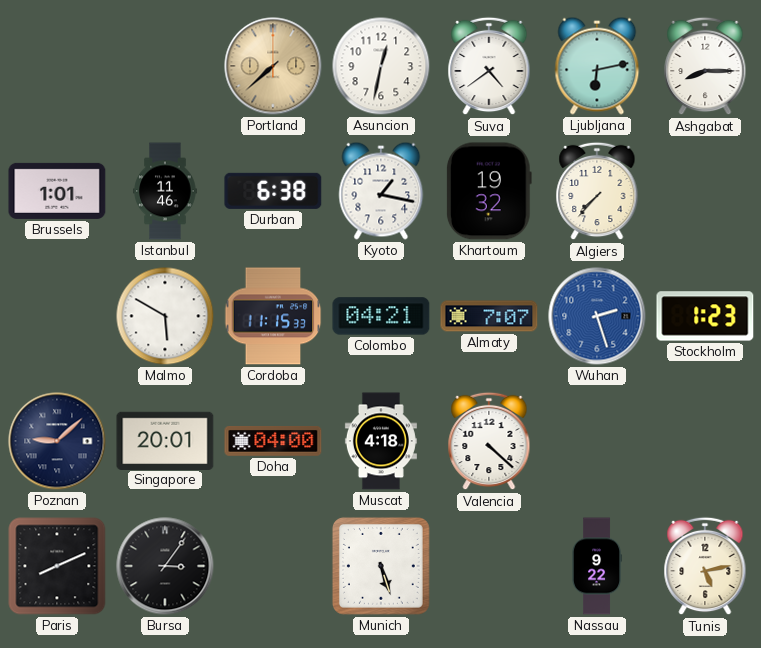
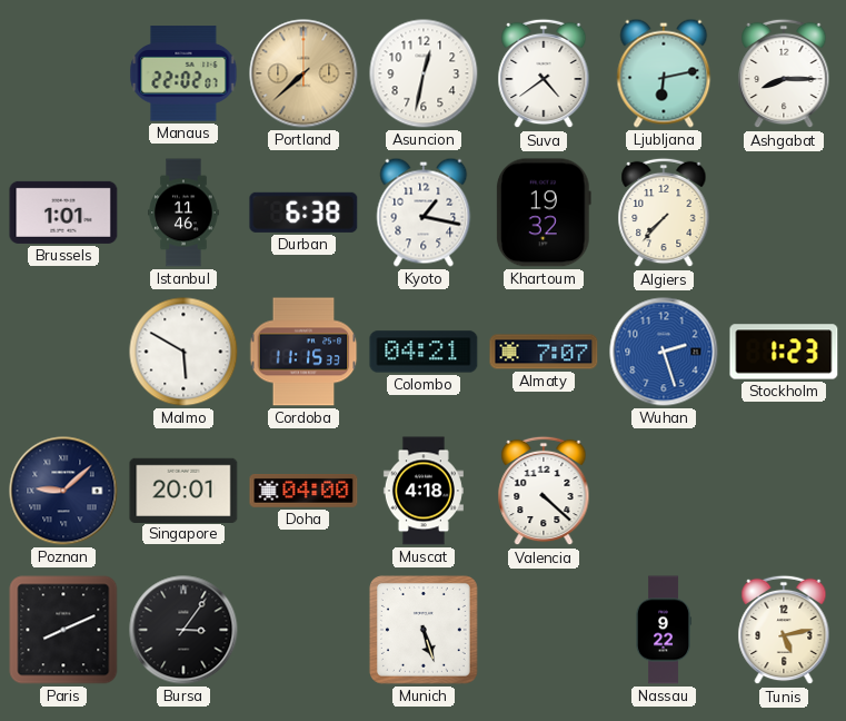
Manaus: none -> 22:02 (183, 73)
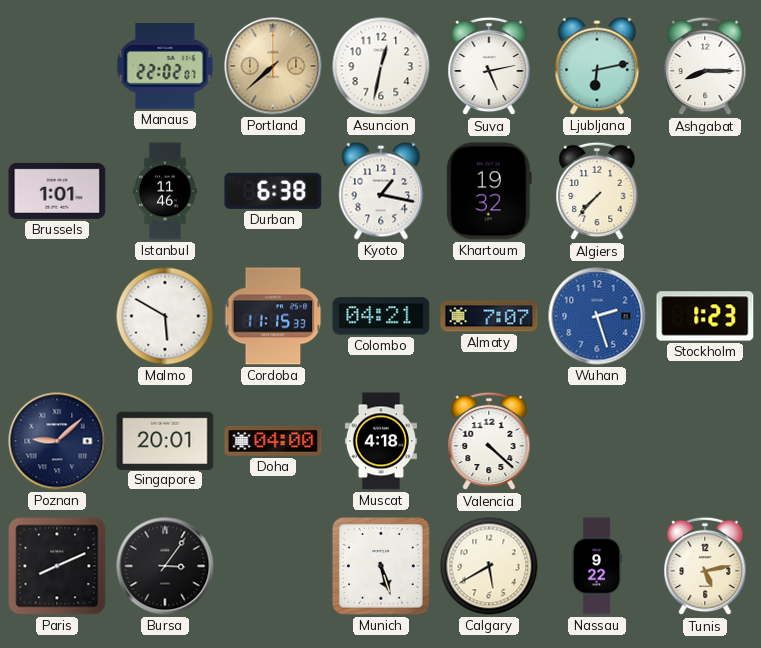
Suva: 4:39 -> 5:13 (489, 66)
Calgary: none -> 5:40 (489, 566)
